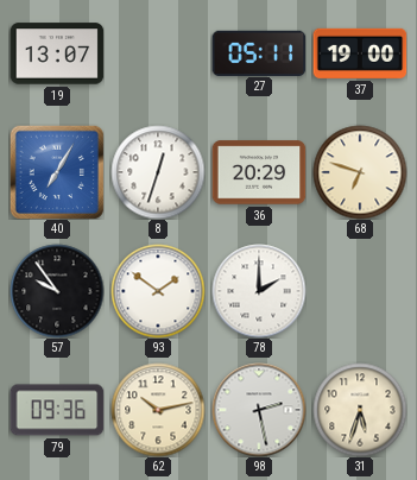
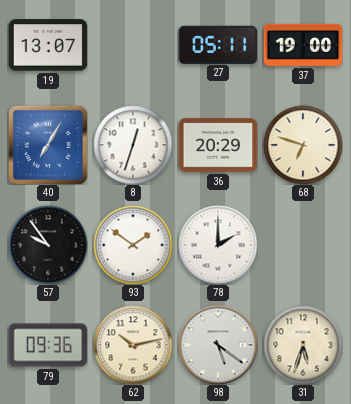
98: 2:28 -> 5:21 (218, 345)
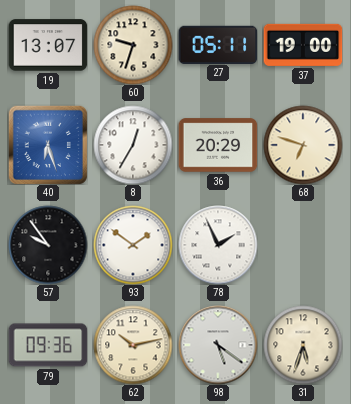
60: none -> 9:33 (133, 45)
40: 7:05 -> 6:27 (48, 145)
8: 12:33 -> 12:35 (133, 145)
78: 2:00 -> 1:56 (218, 245)
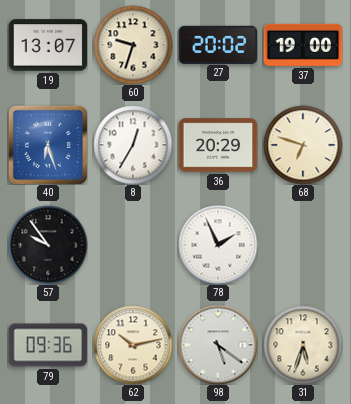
27: 05:11 -> 20:02 (218, 44)
93: 1:51 -> none (133, 245)
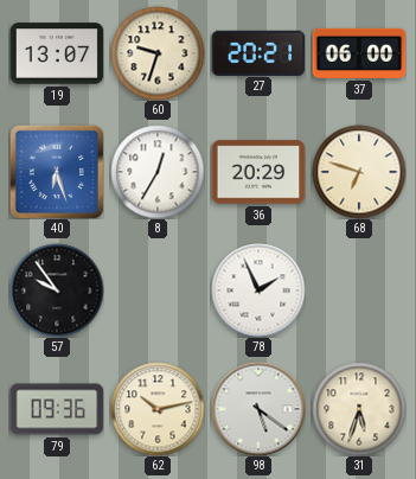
27: 20:02 -> 20:21 (258, 52)
37: 19:00 -> 06:00 (359, 53)
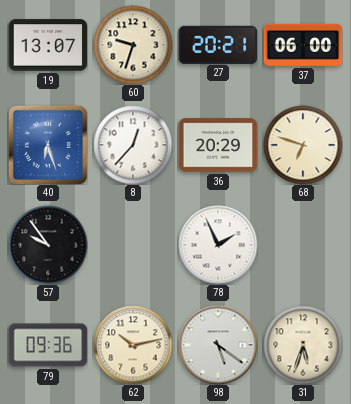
8: 12:35 -> 12:37 (133, 145)
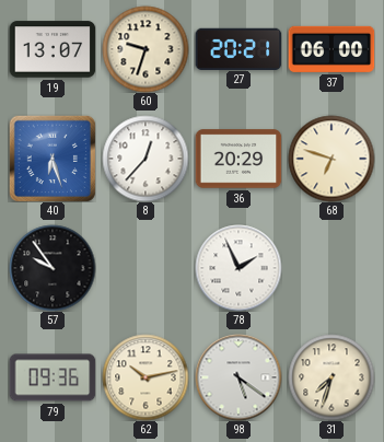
31: 5:33 -> 7:33 (331, 377)
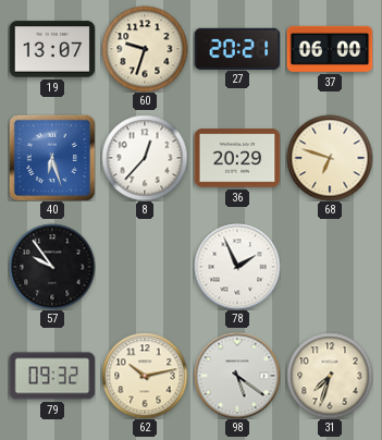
79: 09:36 -> 09:32 (52, 376)
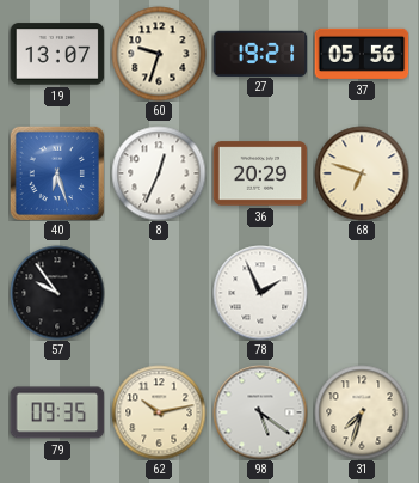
27: 20:21 -> 19:21 (260, 53)
37: 06:00 -> 05:56 (362, 54)
8: 12:37 -> 12:34 (159, 173)
79: 09:32 -> 09:35 (57, 412)
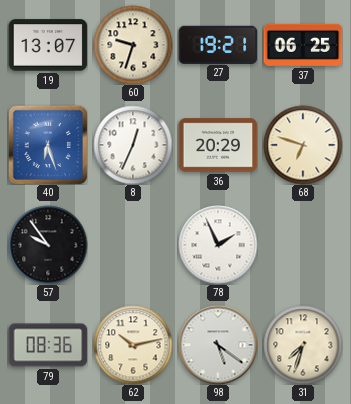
37: 05:56 -> 06:25 (303, 45)
79: 09:35 -> 08:36 (48, 345)
